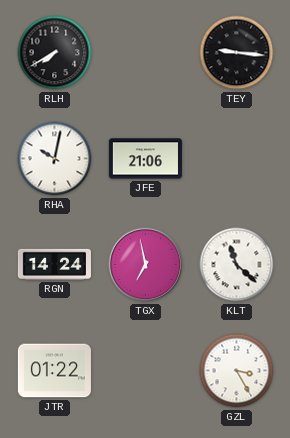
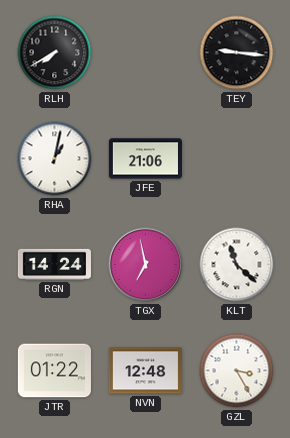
RHA: 10:02 -> 1:02 (55, 159)
NVN: none -> 12:48 (145, 371)
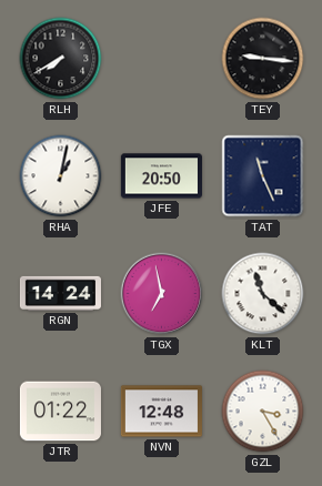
JFE: 21:06 -> 20:50 (161, 176)
TAT: none -> 11:26 (263, 176)
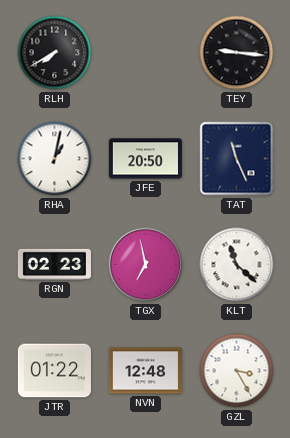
RGN: 14:24 -> 02:23 (54, 264)
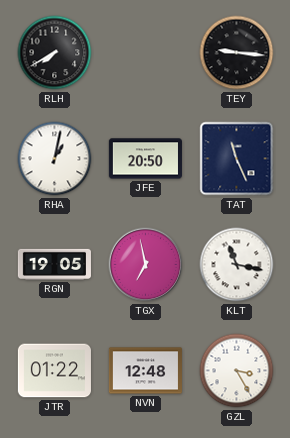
RGN: 02:23 -> 19:05 (54, 264)
KLT: 11:22 -> 11:17 (237, 265)
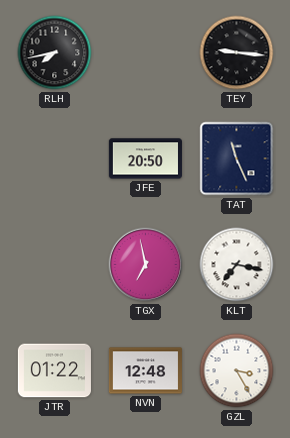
RLH: 7:40 -> 7:43 (55, 53)
RHA: 1:02 -> none (55, 159)
RGN: 19:05 -> none (54, 264)
KLT: 11:17 -> 7:17 (237, 265)
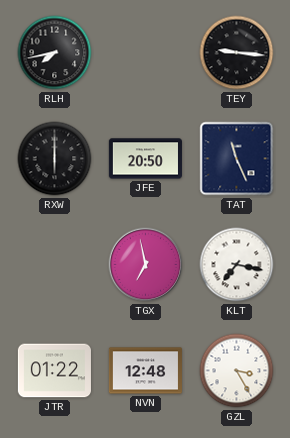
RXW: none -> 6:00 (55, 159)
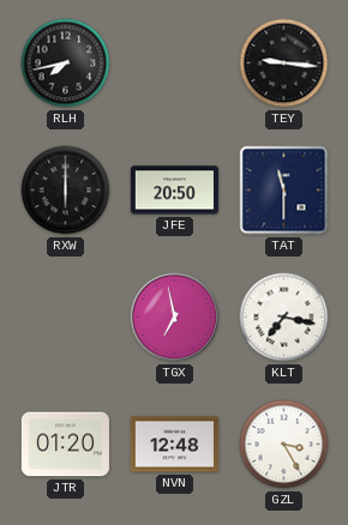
TAT: 11:26 -> 11:30 (284, 191)
JTR: 01:22 -> 01:20 (65, 445)
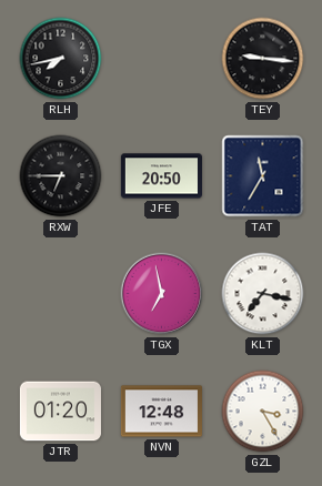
RXW: 6:00 -> 6:45 (61, 176)
TAT: 11:30 -> 11:35 (263, 176)
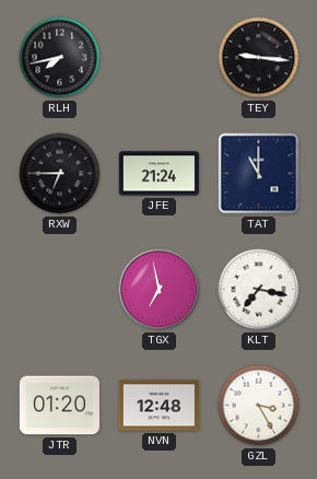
JFE: 20:50 -> 21:24 (158, 174)
TAT: 11:35 -> 11:00 (259, 174)
